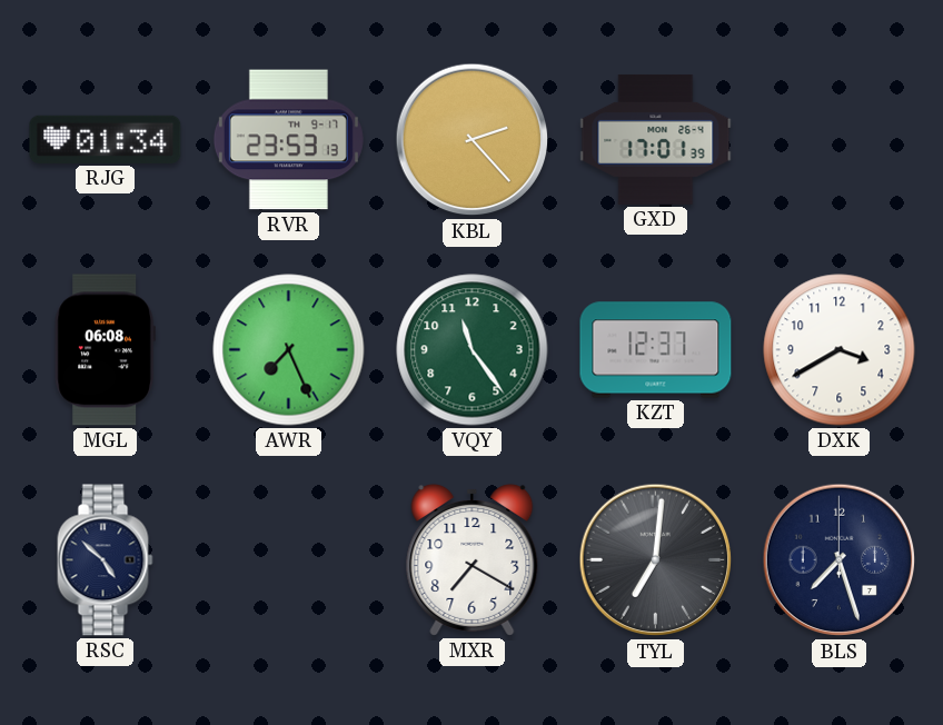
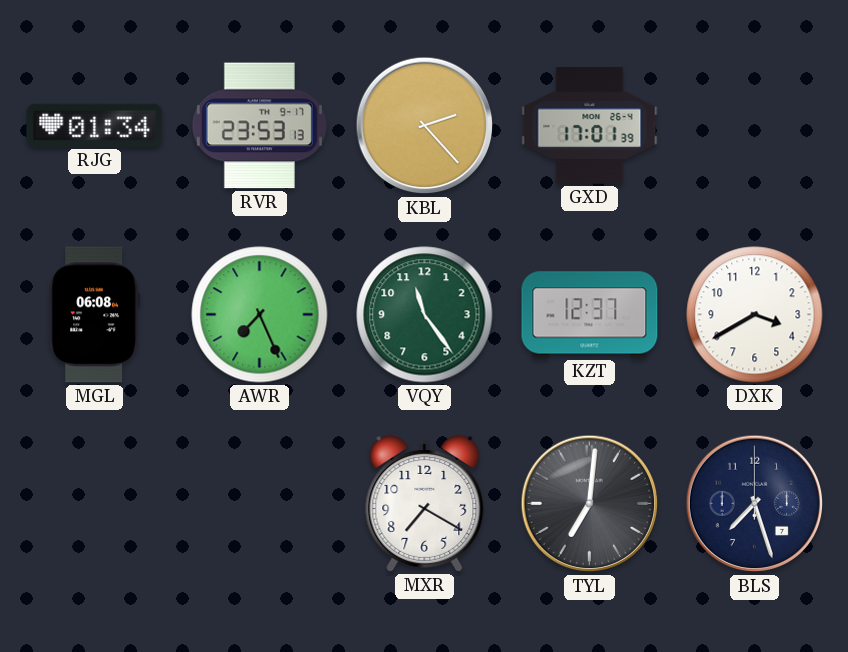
RSC: 4:52 -> none (106, 560)
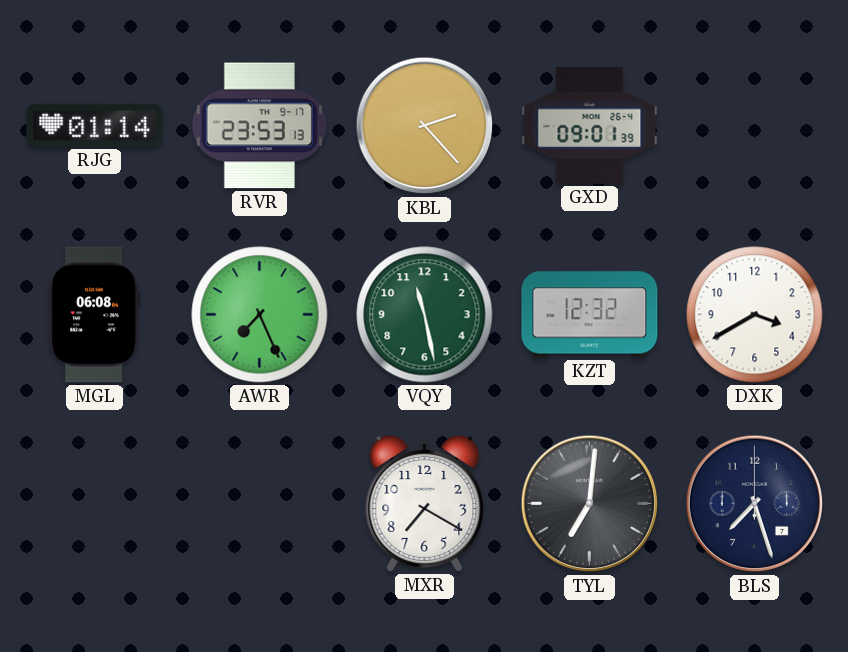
RJG: 01:34 -> 01:14 (95, 125)
GXD: 17:01 -> 09:01 (590, 125)
VQY: 11:24 -> 11:28 (425, 315)
KZT: 12:37 -> 12:32 (590, 315)
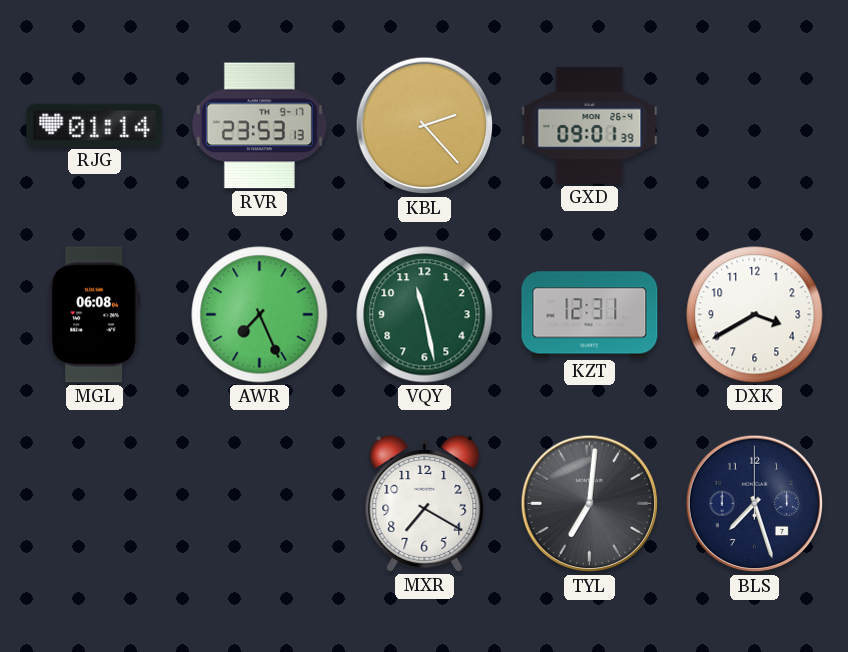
KZT: 12:32 -> 12:31 (590, 315)
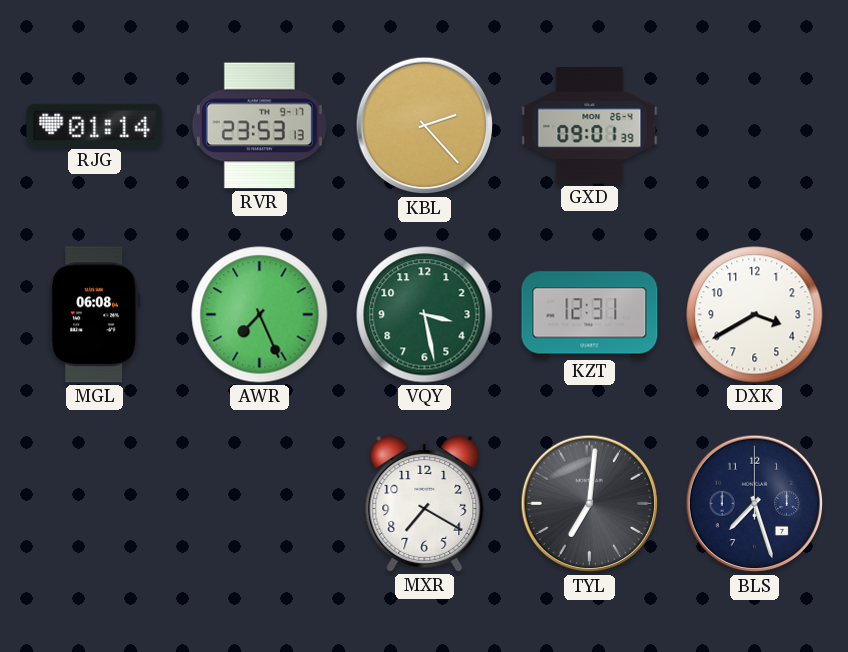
VQY: 11:28 -> 3:28 (425, 315)
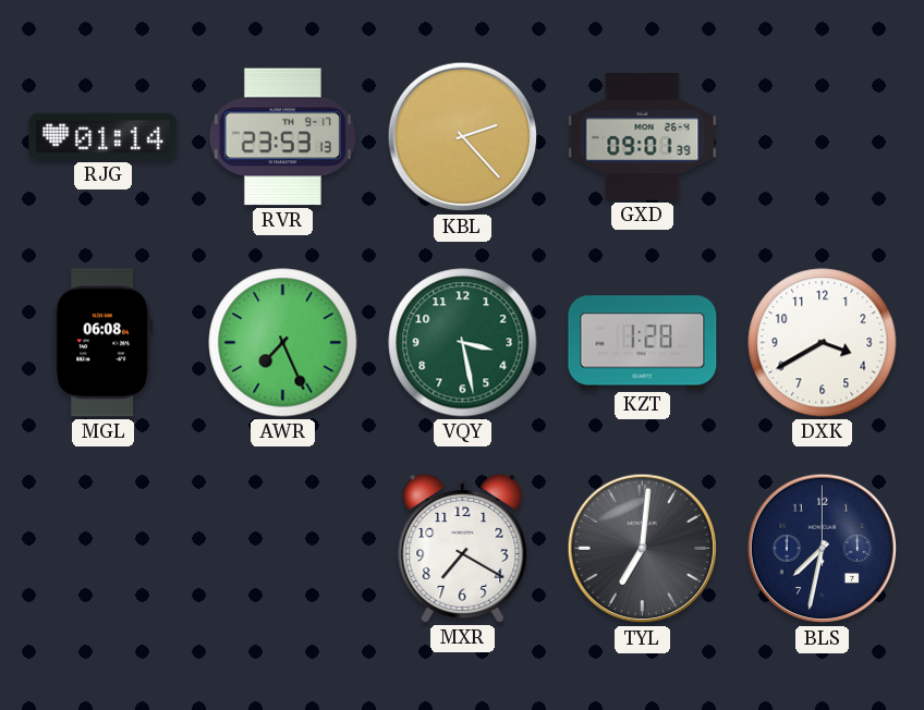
KZT: 12:31 -> 1:28 (643, 343)
BLS: 7:27 -> 7:32 (823, 549)
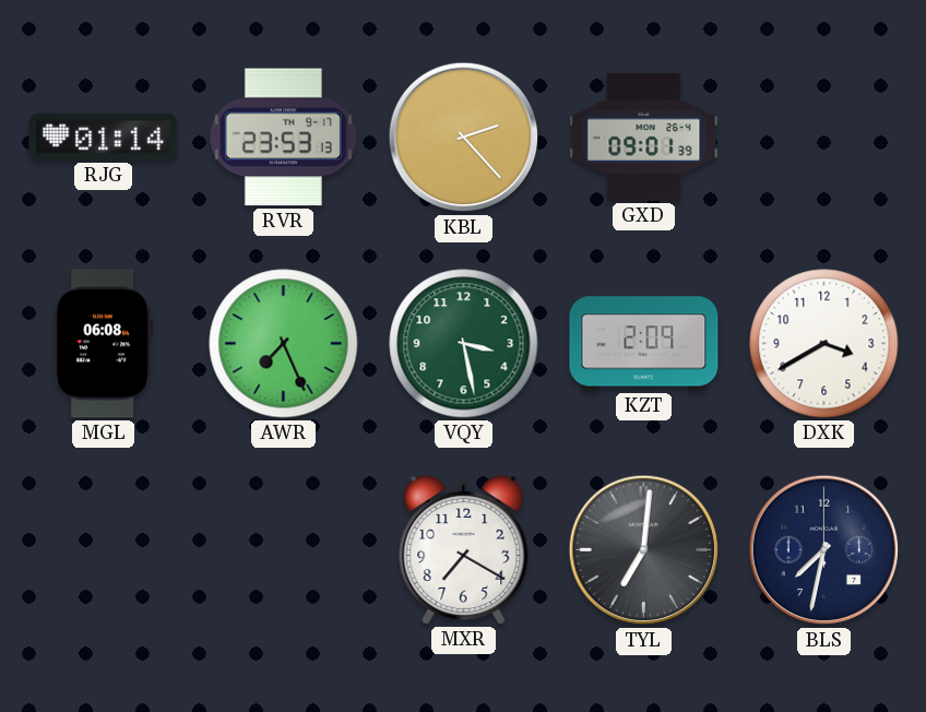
KZT: 1:28 -> 2:09 (644, 344)
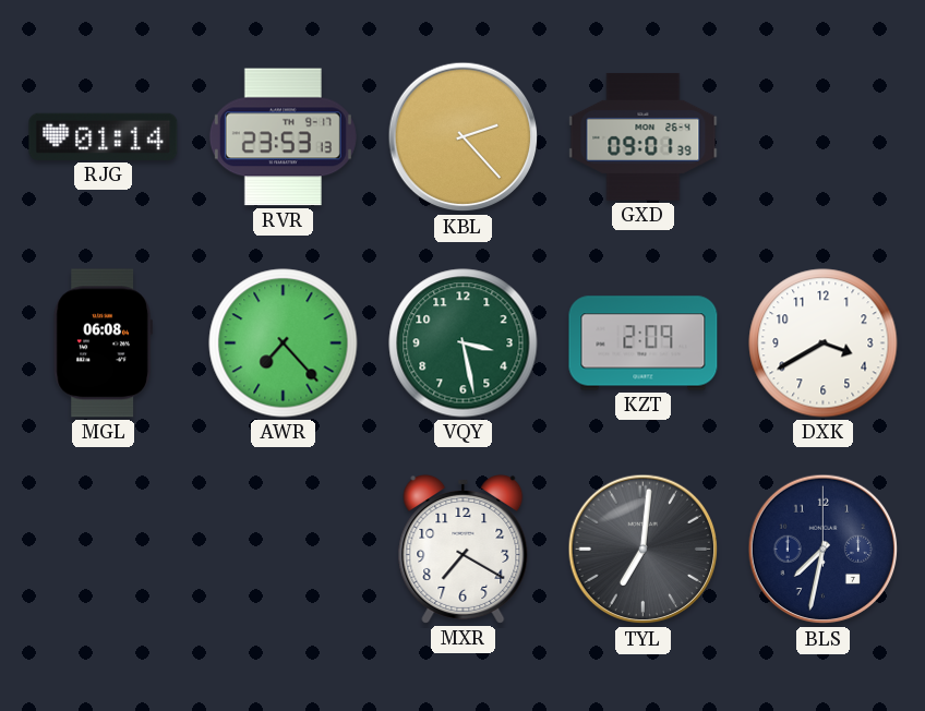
AWR: 7:26 -> 7:23 (284, 344)
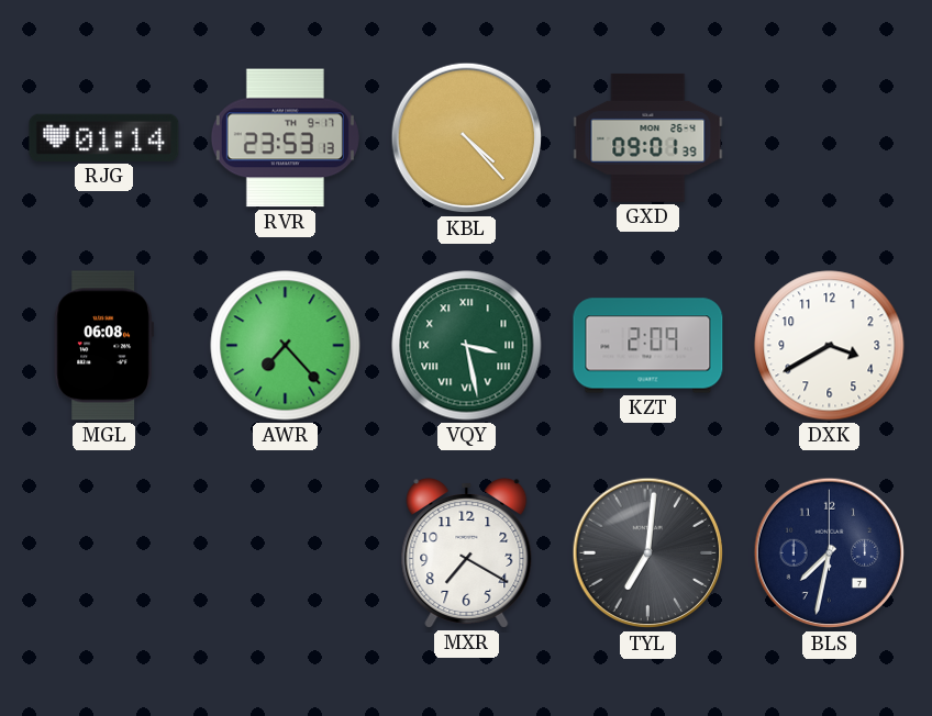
KBL: 2:23 -> 4:23 (467, 138)
VQY numerals: Arabic -> Roman (467, 346)
